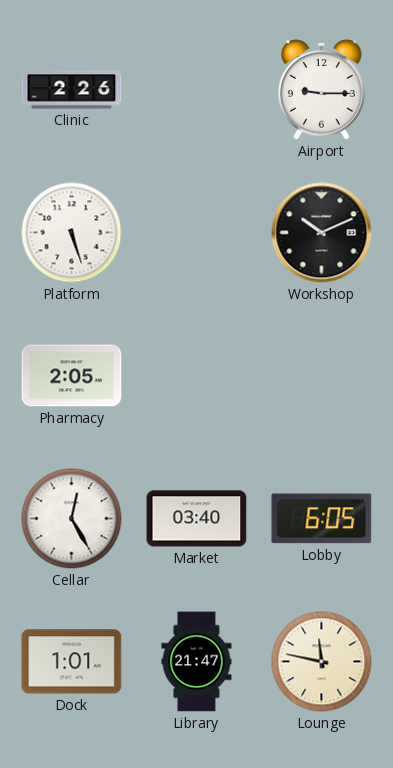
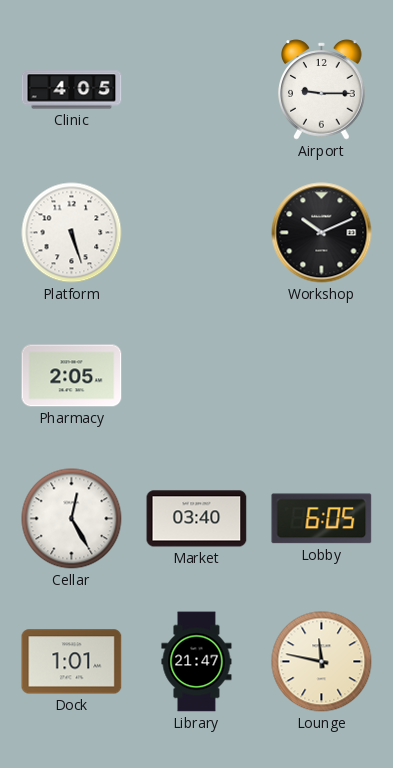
Clinic: 2:26 -> 4:05 (72, 90)
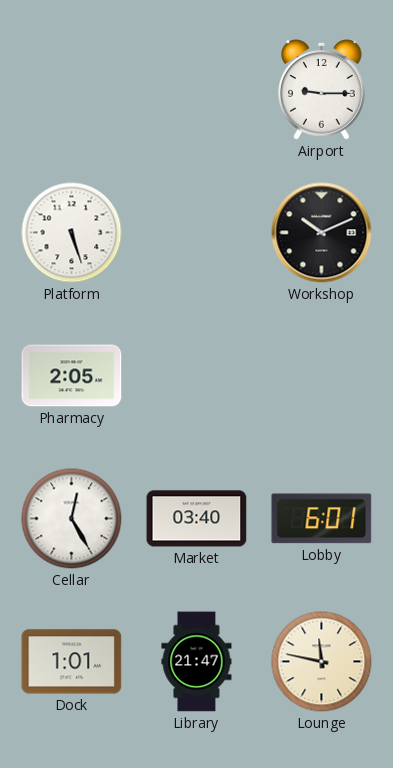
Clinic: 4:05 -> none (72, 90)
Lobby: 6:05 -> 6:01 (322, 519)
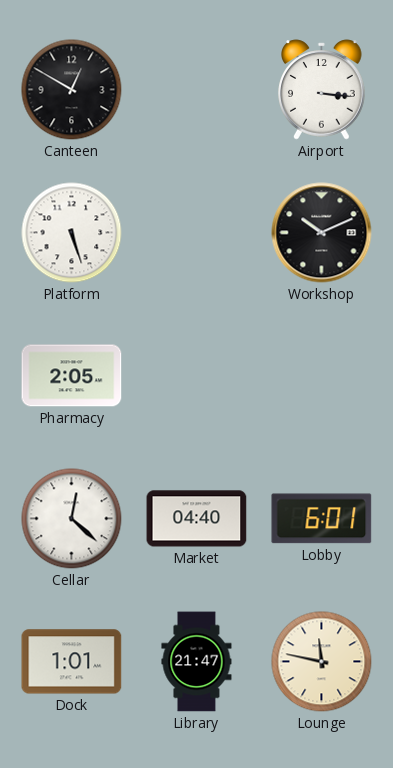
Canteen: none -> 12:50 (72, 90)
Airport: 9:15 -> 3:16 (322, 90)
Cellar: 12:25 -> 12:22 (72, 519)
Market: 03:40 -> 04:40 (197, 519)
